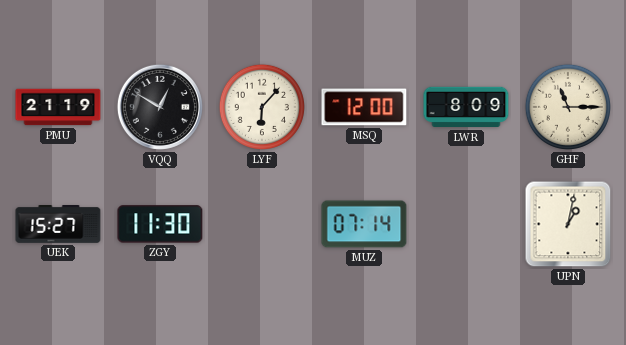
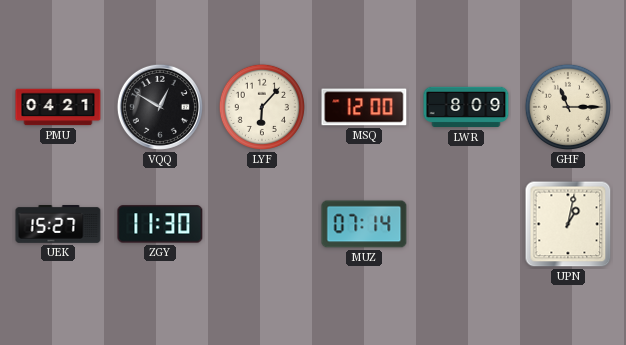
PMU: 21:19 -> 04:21 (58, 107)
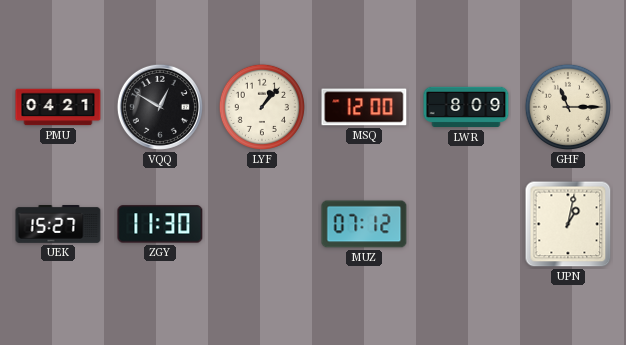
LYF: 6:07 -> 1:07 (262, 107)
MUZ: 07:14 -> 07:12 (364, 224)
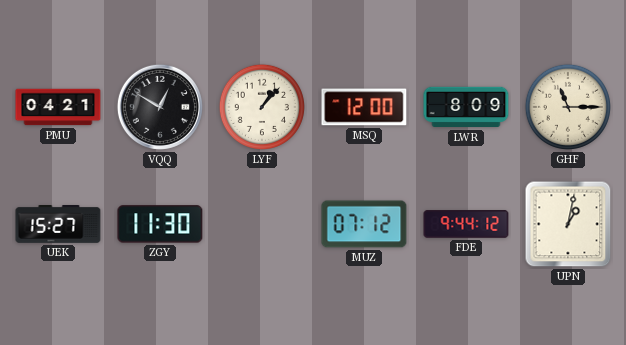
FDE: none -> 9:44 (466, 224)
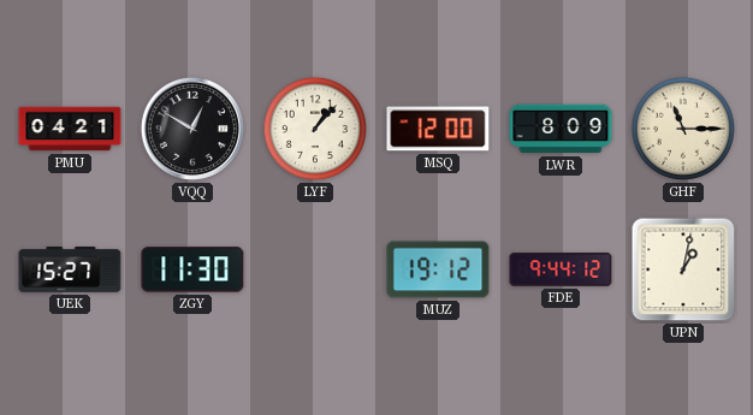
MUZ: 07:12 -> 19:12 (438, 269)
